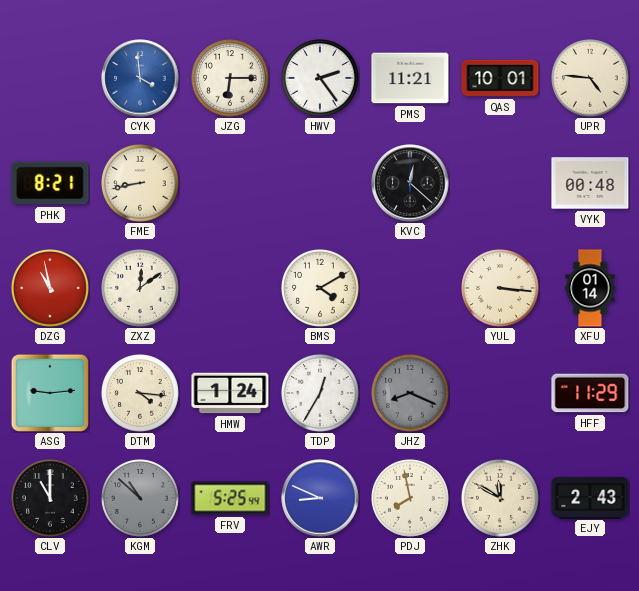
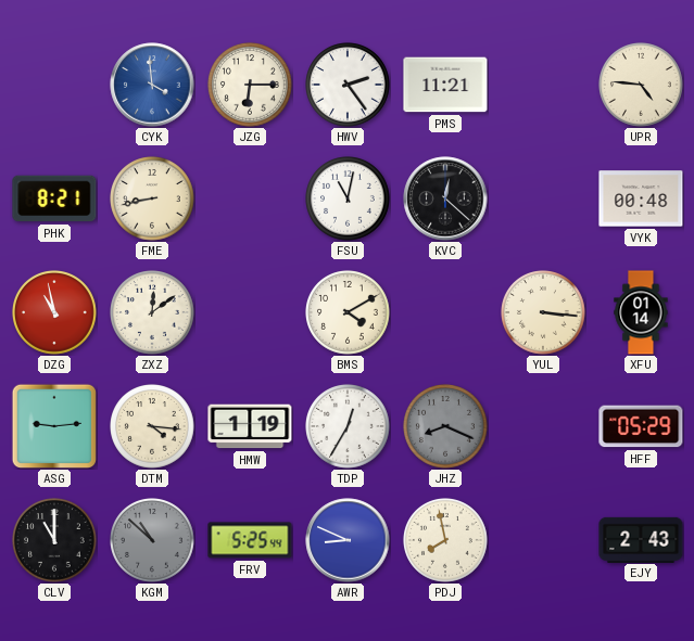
QAS: 10:01 -> none (500, 78)
FSU: none -> 11:02 (349, 200)
HMW: 1:24 -> 1:19 (250, 426)
HFF: 11:29 -> 05:29 (641, 426)
ZHK: 11:50 -> none (501, 499)
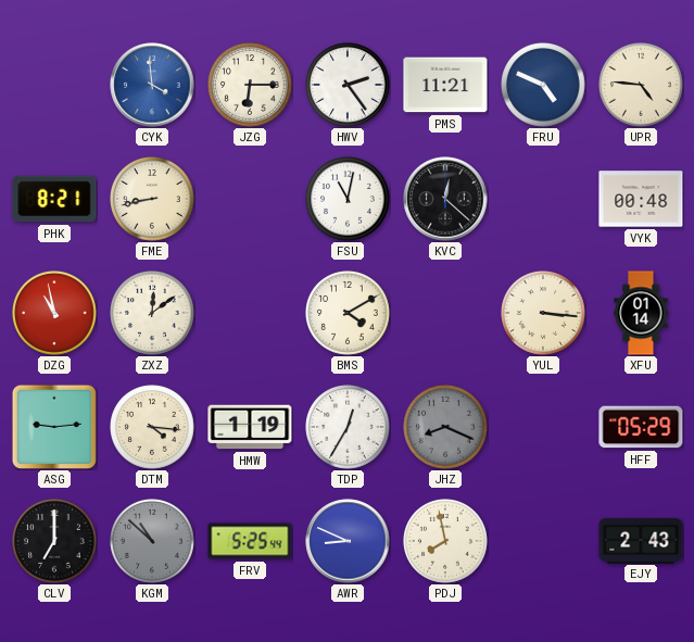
FRU: none -> 4:49 (544, 86)
CLV: 11:00 -> 7:00 (55, 542)
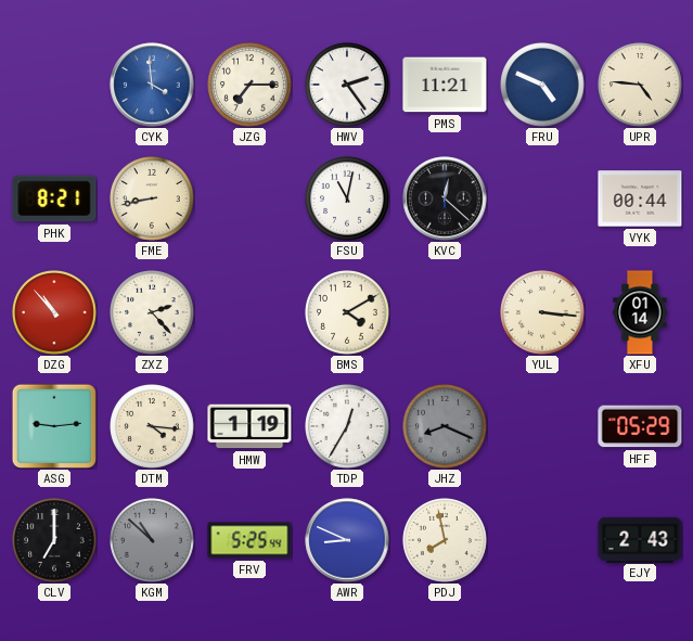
JZG: 6:15 -> 7:15 (251, 86)
VYK: 00:48 -> 00:44 (640, 198)
DZG: 10:58 -> 10:53 (55, 313)
ZXZ: 12:09 -> 2:23 (153, 313)
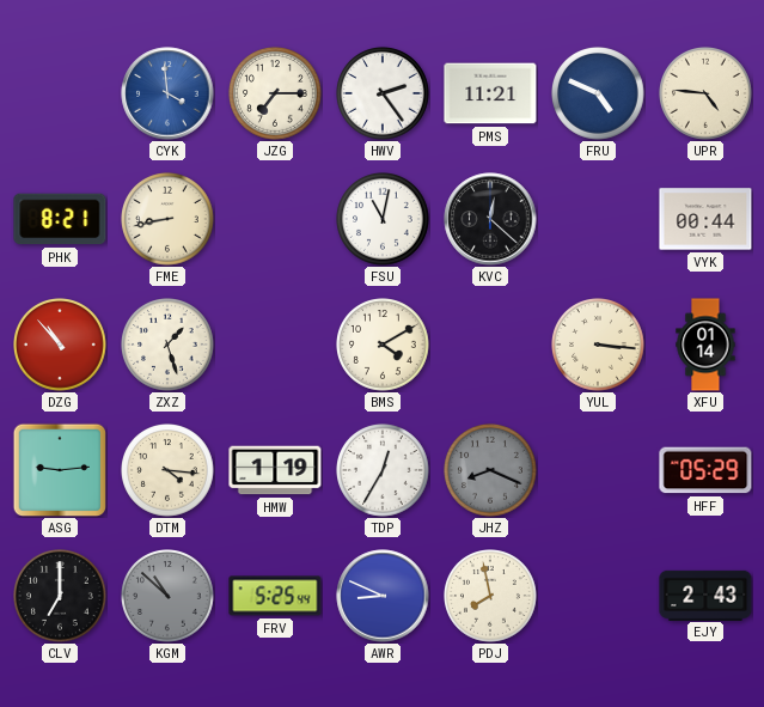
ZXZ: 2:23 -> 1:27 (169, 346)
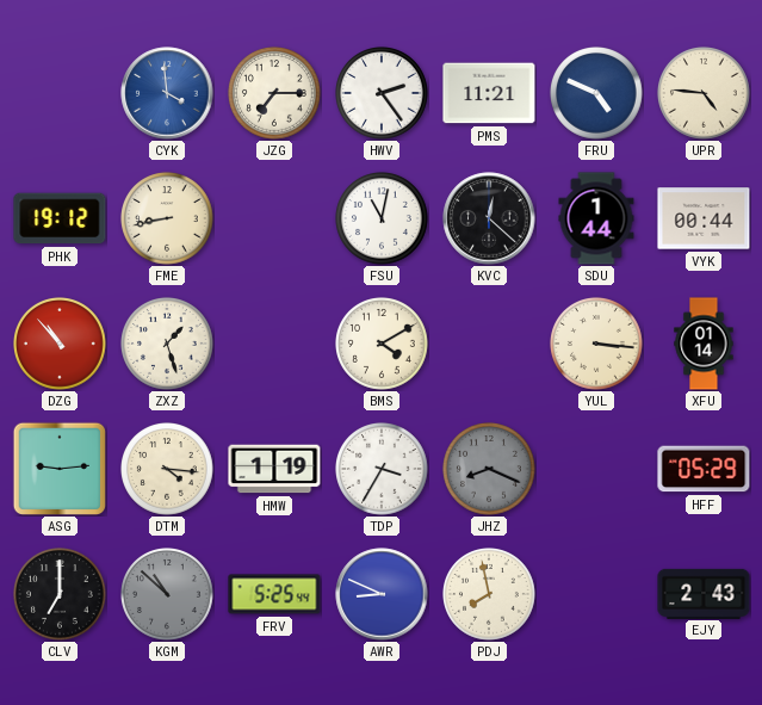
PHK: 8:21 -> 19:12 (60, 218)
SDU: none -> 1:44 (596, 218)
TDP: 12:35 -> 3:35 (383, 470)
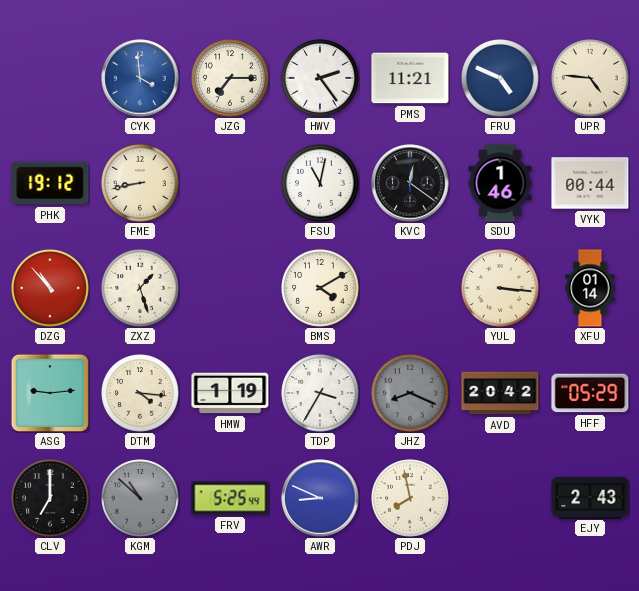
KVC: 12:22 -> 12:21 (410, 183)
SDU: 1:44 -> 1:46 (500, 183)
AVD: none -> 20:42 (500, 393)
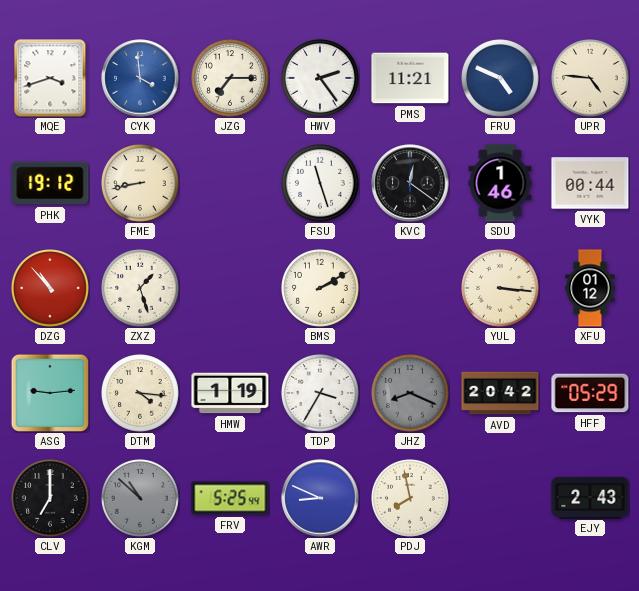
MQE: none -> 3:42 (50, 78)
FSU: 11:02 -> 11:27 (321, 184)
BMS: 4:10 -> 2:10 (321, 289)
XFU: 01:14 -> 01:12 (590, 288)
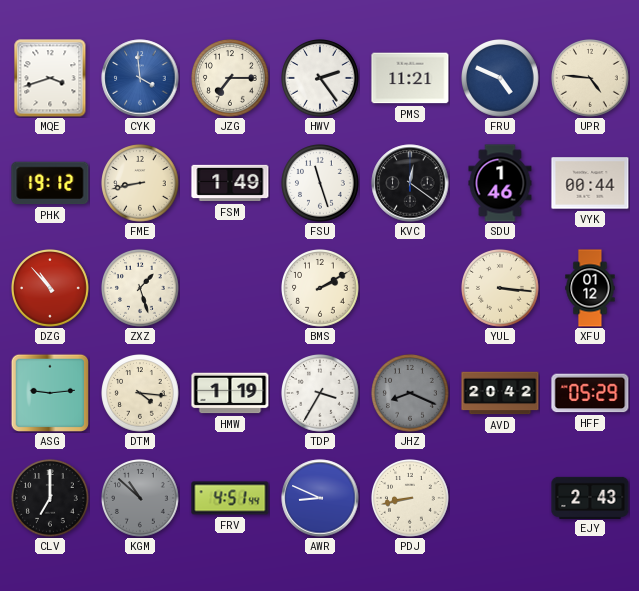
FSM: none -> 1:49 (230, 183)
FRV: 5:25 -> 4:51 (230, 498)
PDJ: 7:58 -> 8:43 (411, 499)
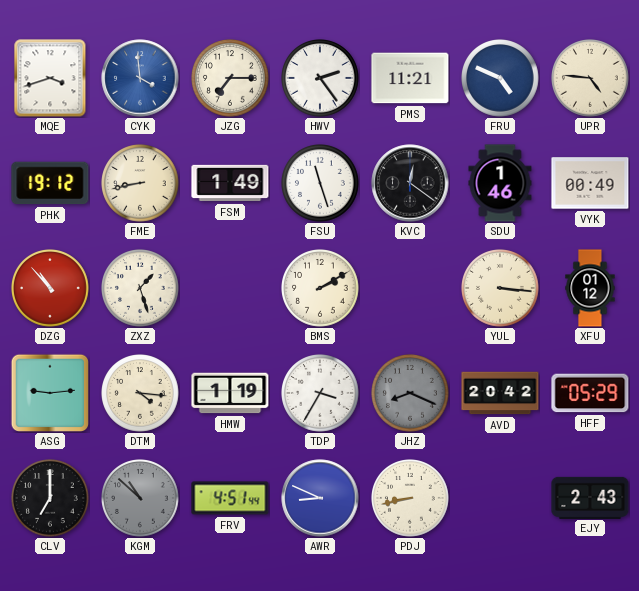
VYK: 00:44 -> 00:49 (590, 183)
